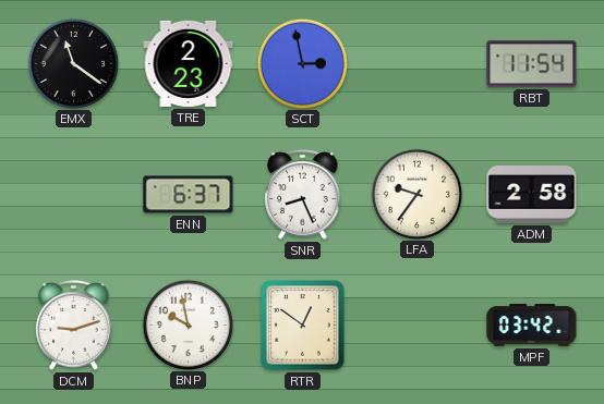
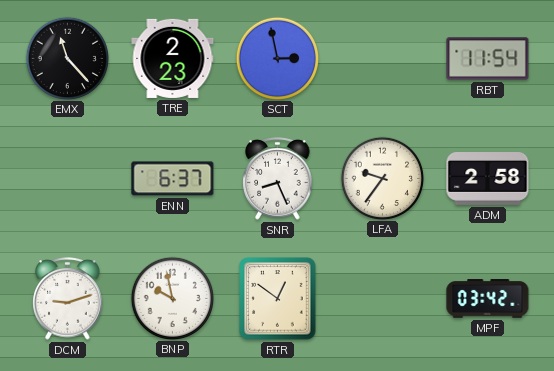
EMX: 11:21 -> 11:23 (67, 58)
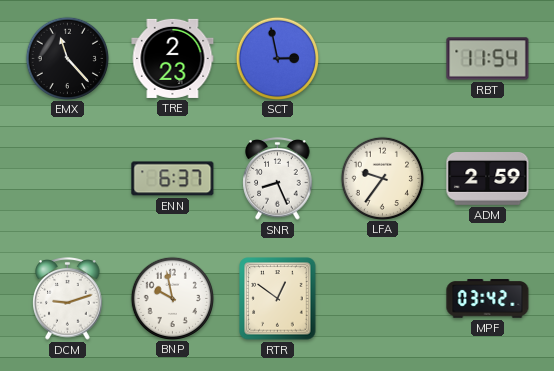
ADM: 2:58 -> 2:59 (488, 179)
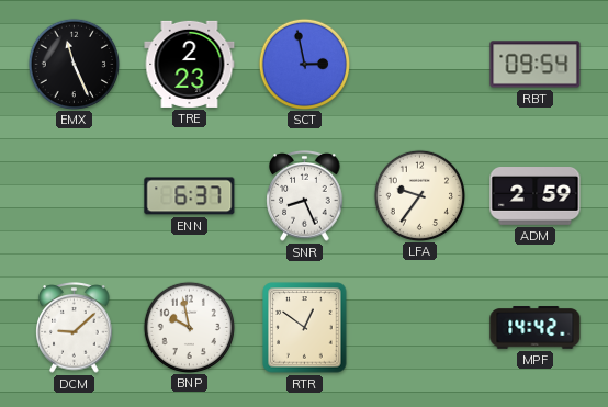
EMX: 11:23 -> 11:26 (74, 64)
RBT: 11:54 -> 09:54 (536, 65)
DCM: 9:12 -> 9:08 (75, 328)
MPF: 03:42 -> 14:42 (536, 328)
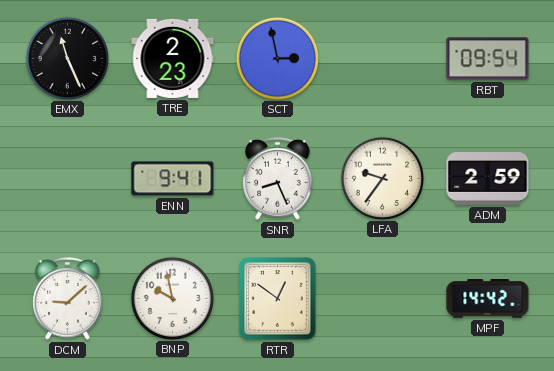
ENN: 6:37 -> 9:41 (173, 179)
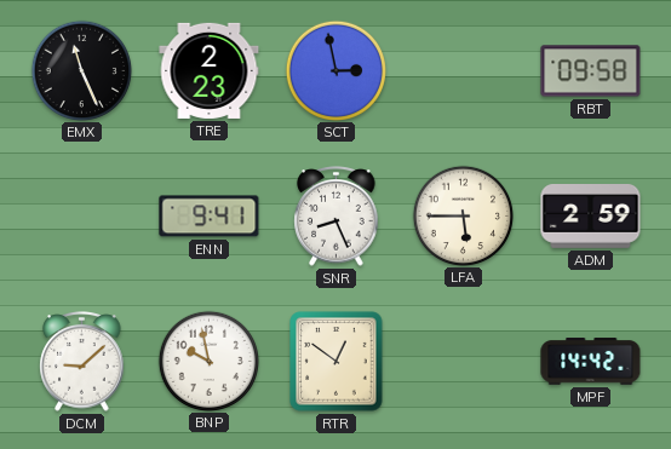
RBT: 09:54 -> 09:58 (591, 71)
LFA: 9:36 -> 5:45 (463, 215)
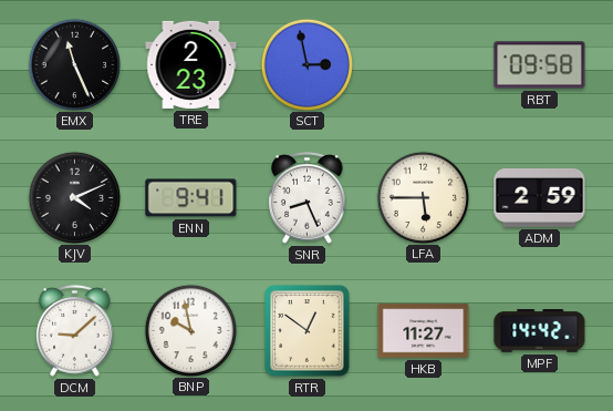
KJV: none -> 4:11 (74, 197)
HKB: none -> 11:27 (424, 331)
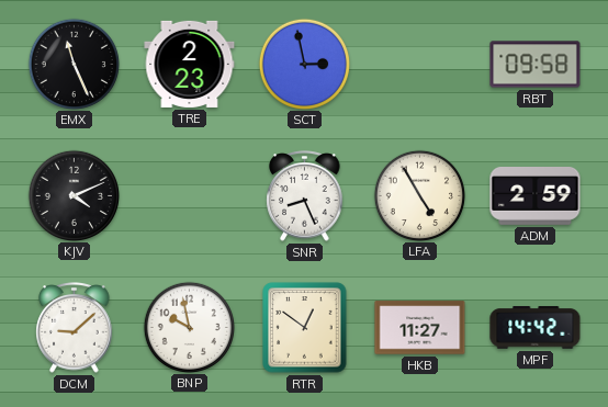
ENN: 9:41 -> none (191, 198)
LFA: 5:45 -> 4:55 (419, 195)
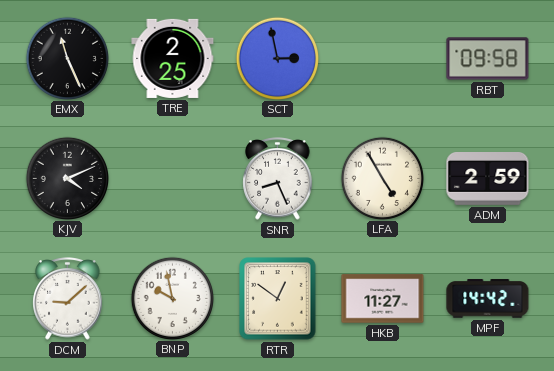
TRE: 2:23 -> 2:25 (173, 58)
